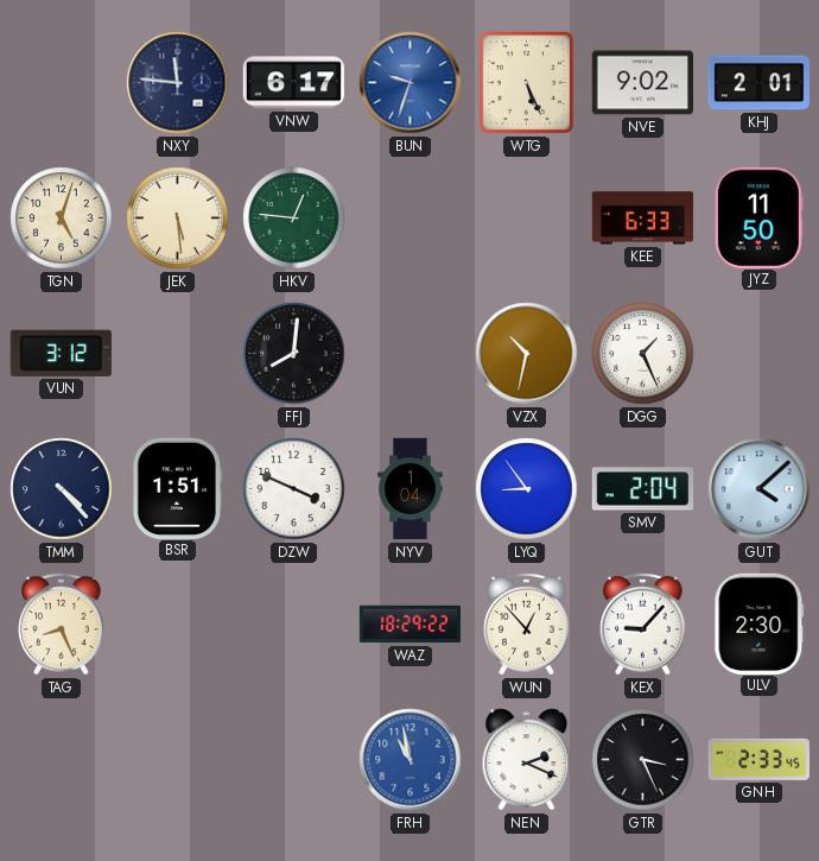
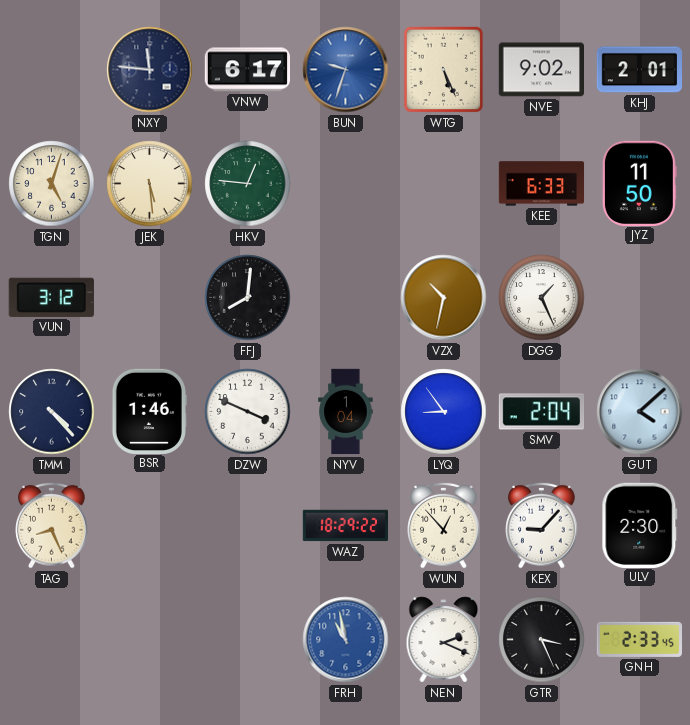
BSR: 1:51 -> 1:46 (149, 411)
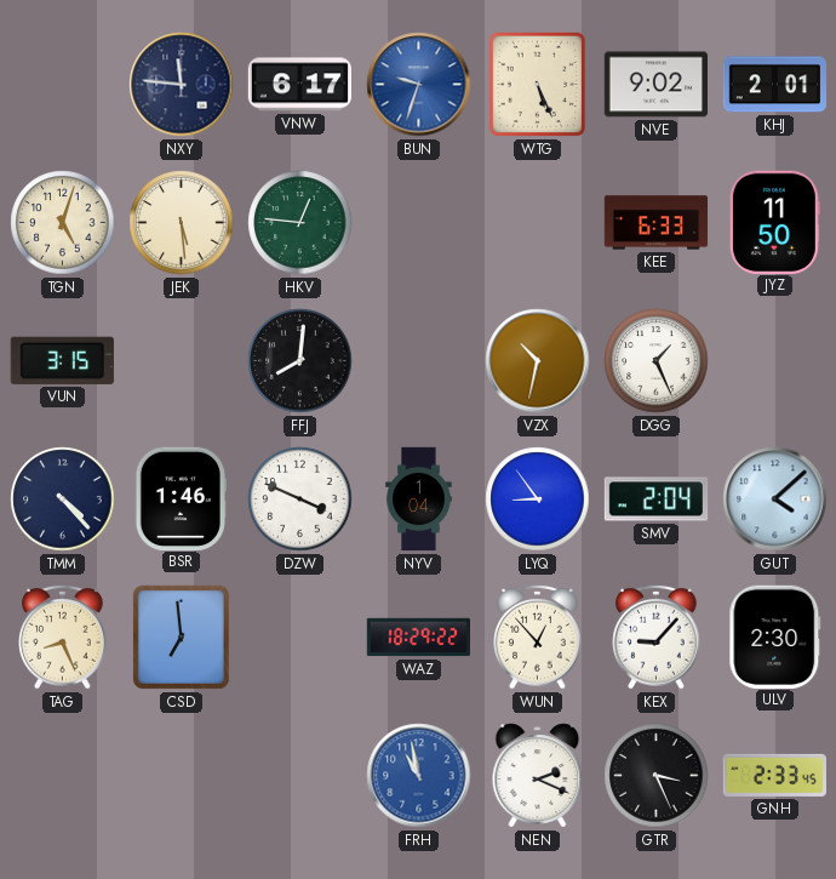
VUN: 3:12 -> 3:15 (62, 360)
CSD: none -> 6:59 (181, 637)
